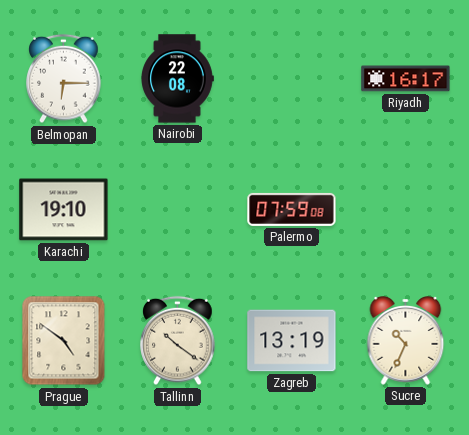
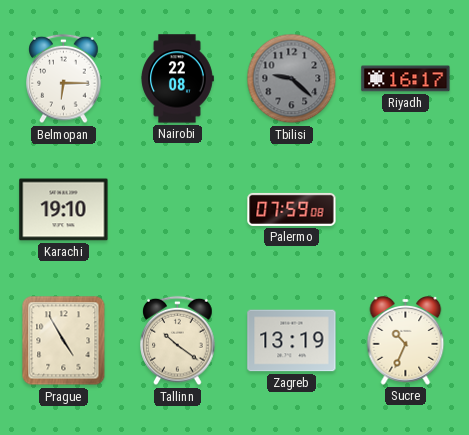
Tbilisi: none -> 9:22 (292, 79)
Prague: 4:51 -> 4:55 (64, 341)
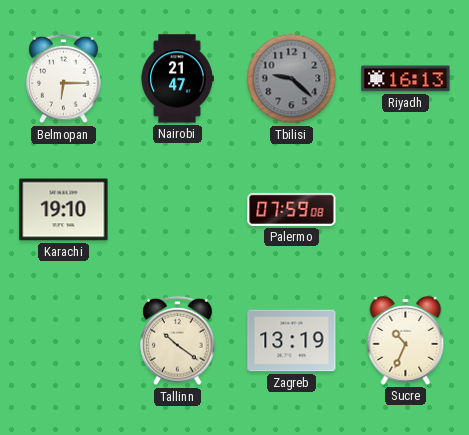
Nairobi: 22:08 -> 21:47 (177, 79)
Riyadh: 16:17 -> 16:13 (406, 79)
Prague: 4:55 -> none (64, 341)
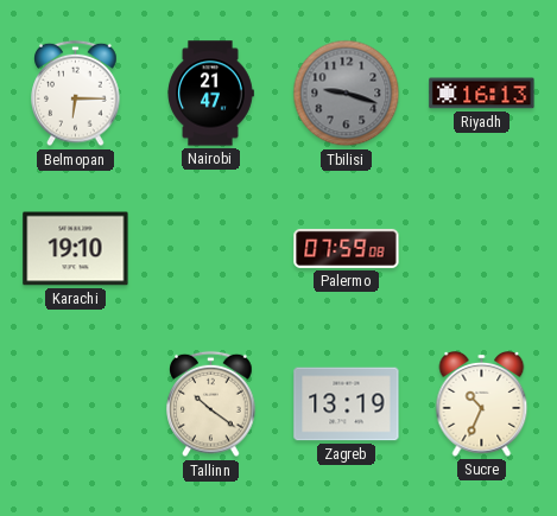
Tbilisi: 9:22 -> 9:18 (347, 94)
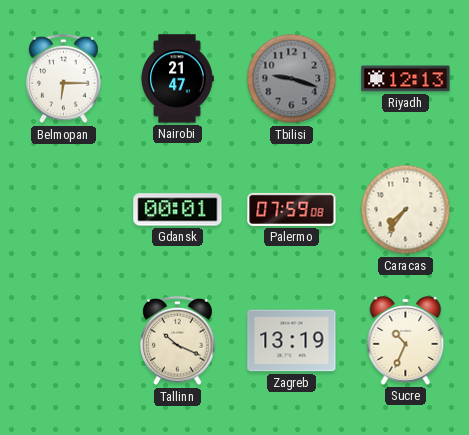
Riyadh: 16:13 -> 12:13 (406, 79)
Karachi: 19:10 -> none (76, 249)
Gdansk: none -> 00:01 (178, 210)
Caracas: none -> 7:36 (406, 210)
Tallinn: 10:21 -> 10:19 (178, 341)
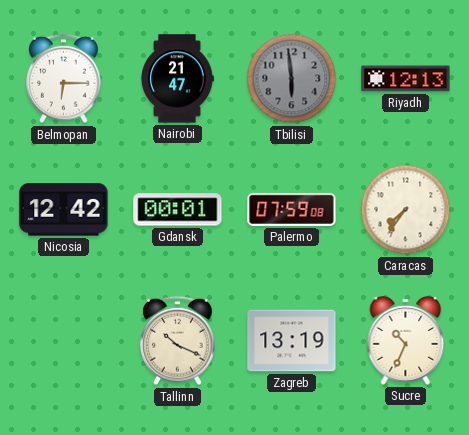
Tbilisi: 9:18 -> 5:59 (292, 79)
Nicosia: none -> 12:42 (64, 210)
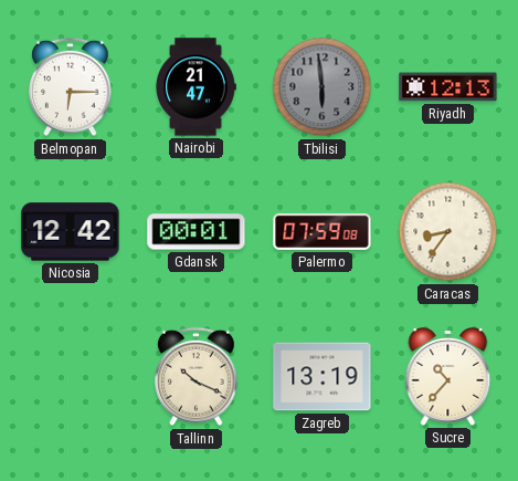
Caracas: 7:36 -> 8:36 (448, 232)
Sucre: 10:34 -> 10:37 (448, 377)
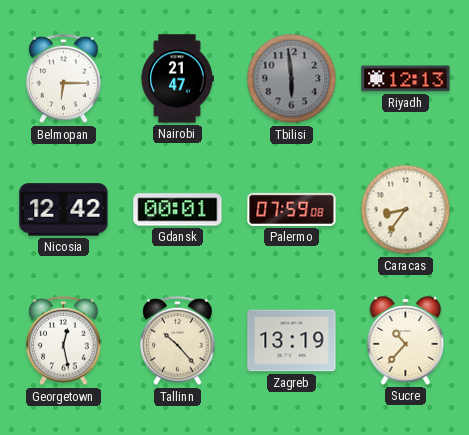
Georgetown: none -> 12:28 (64, 341)
Tallinn: 10:19 -> 10:23 (178, 341)
